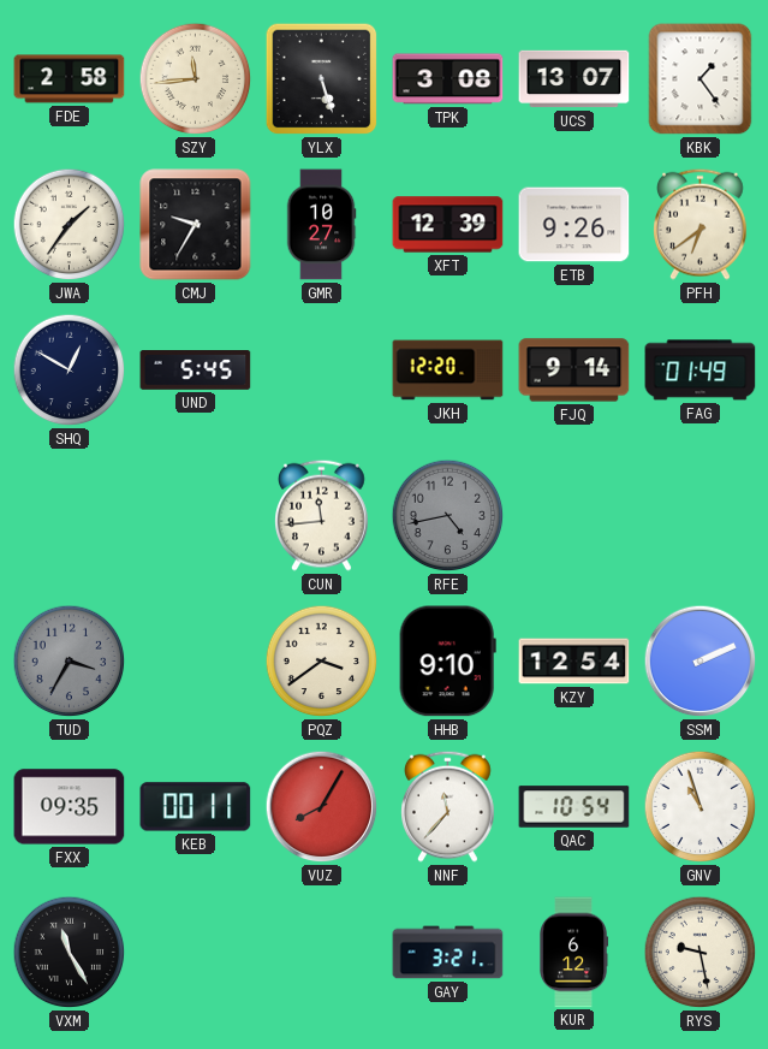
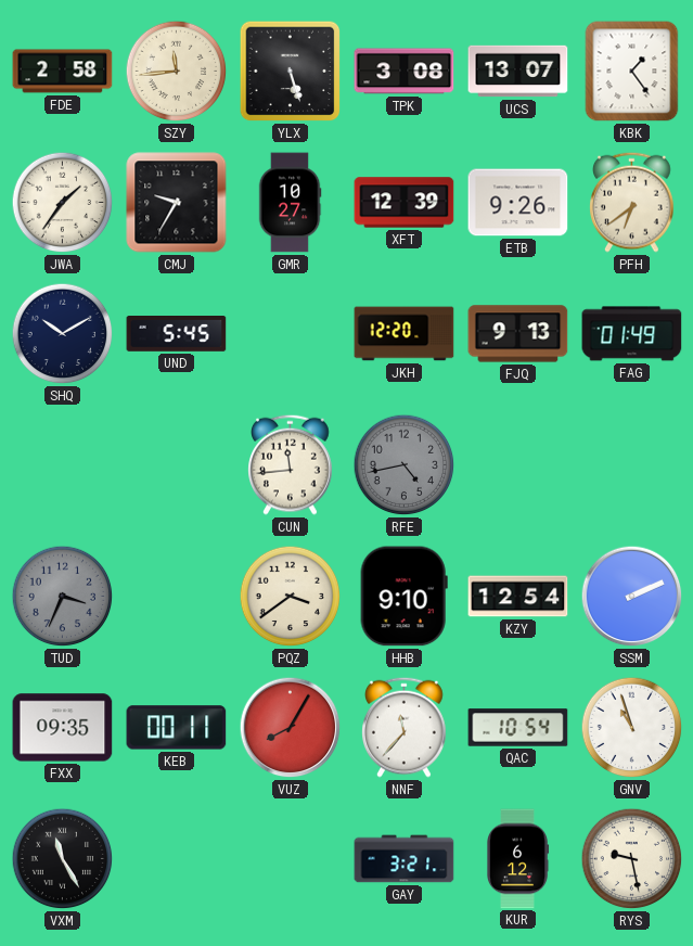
SHQ: 12:50 -> 10:10 (63, 334)
FJQ: 9:14 -> 9:13 (518, 334)
TUD: 3:35 -> 3:34 (63, 597)
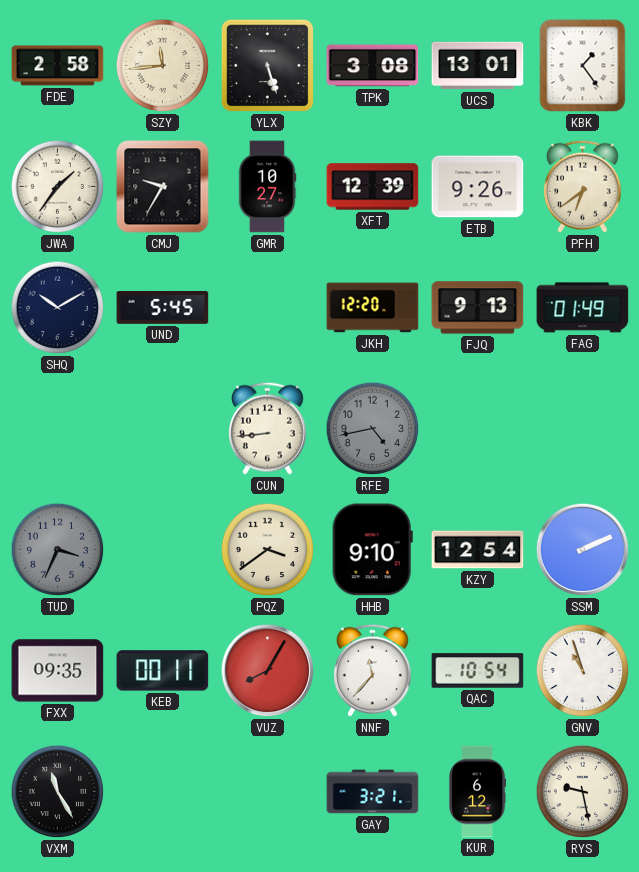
UCS: 13:07 -> 13:01 (478, 66)
CUN: 11:44 -> 8:44 (268, 428)
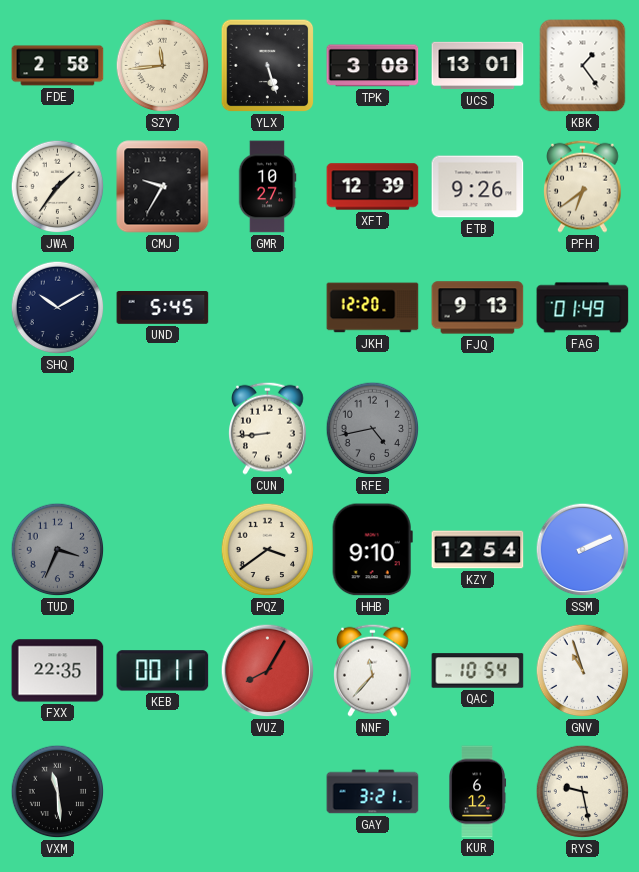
FXX: 09:35 -> 22:35 (58, 671)
VXM: 11:25 -> 11:29 (58, 792)
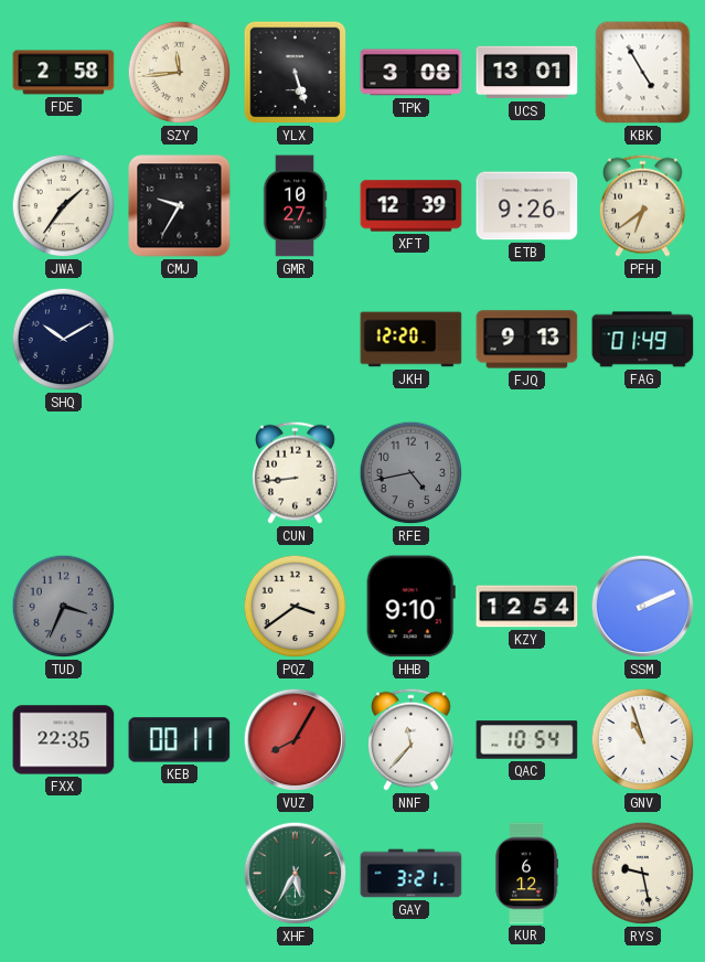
KBK: 1:24 -> 4:55 (643, 73)
UND: 5:45 -> none (163, 308)
VXM: 11:29 -> none (58, 792)
XHF: none -> 5:35 (296, 874)
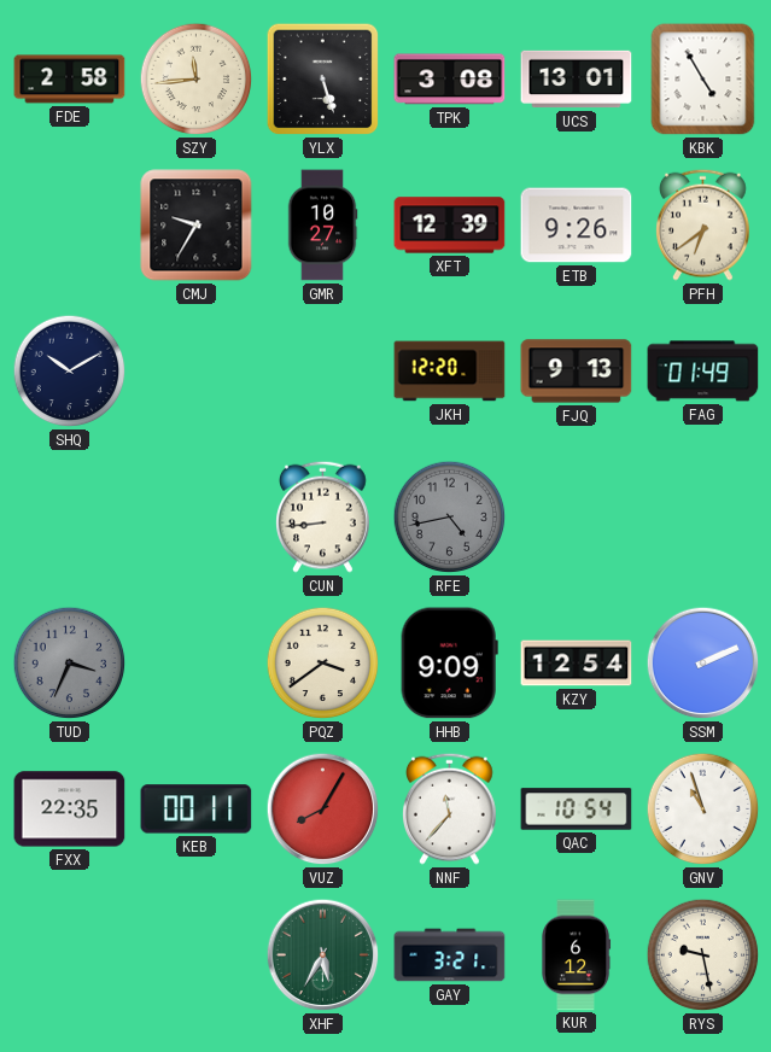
JWA: 1:36 -> none (64, 206)
HHB: 9:10 -> 9:09 (449, 664)
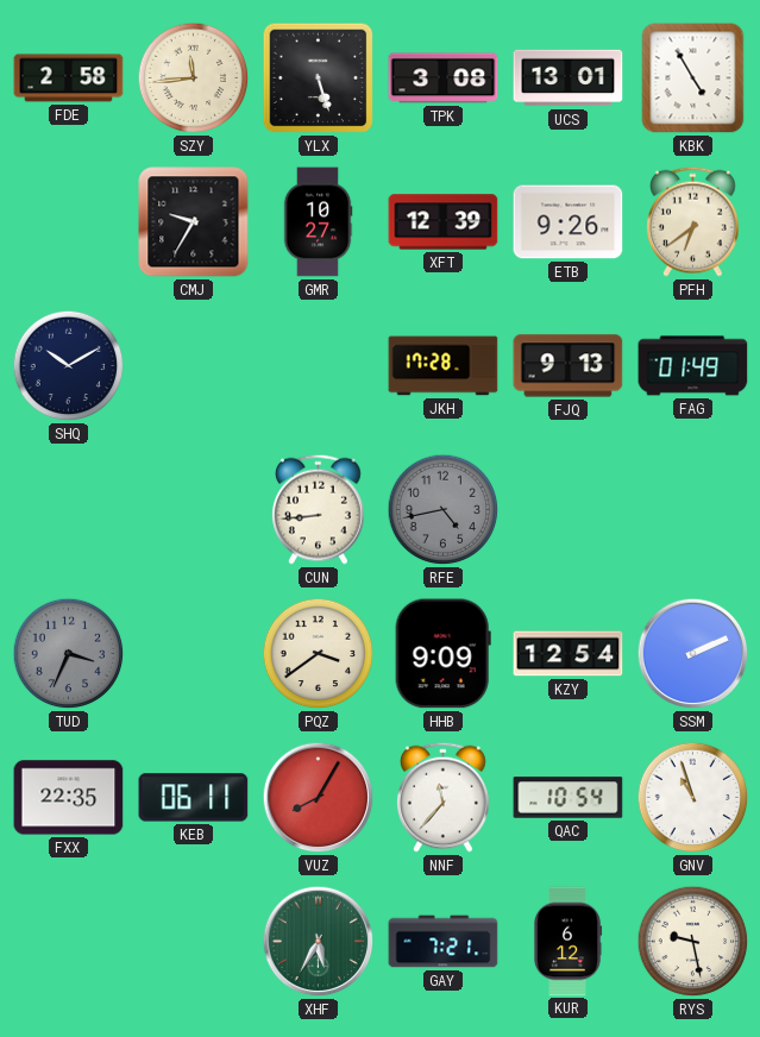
JKH: 12:20 -> 17:28 (444, 366)
KEB: 00:11 -> 06:11 (194, 798)
GAY: 3:21 -> 7:21 (444, 942)
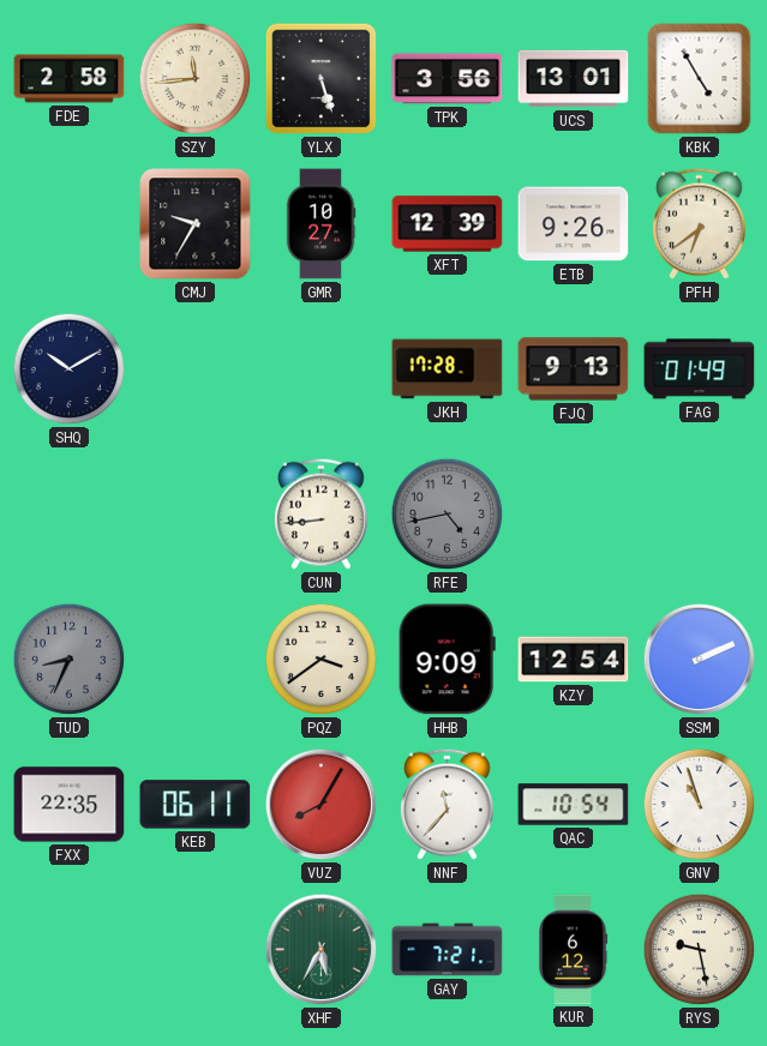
TPK: 3:08 -> 3:56 (448, 79)
TUD: 3:34 -> 8:34 (70, 660)
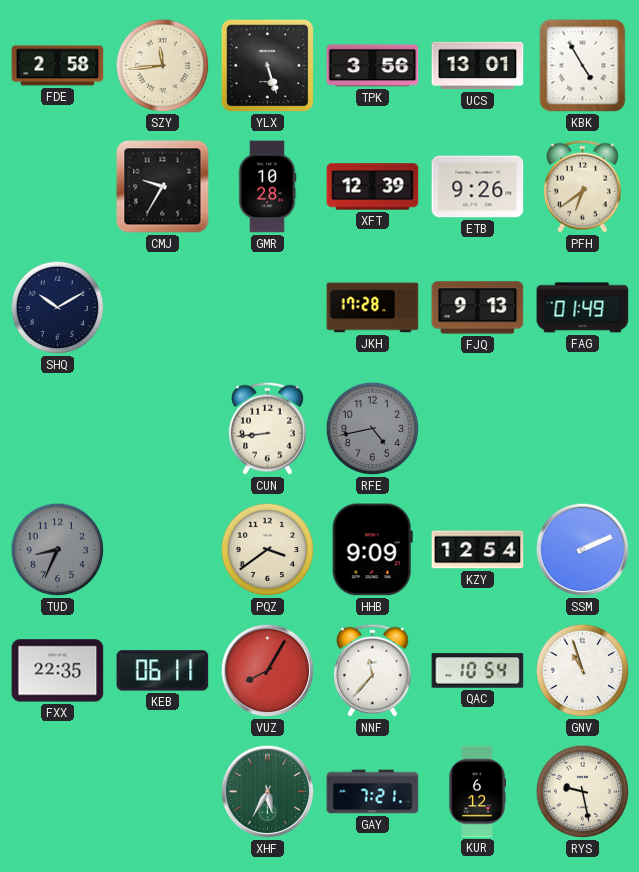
GMR: 10:27 -> 10:28 (267, 187)
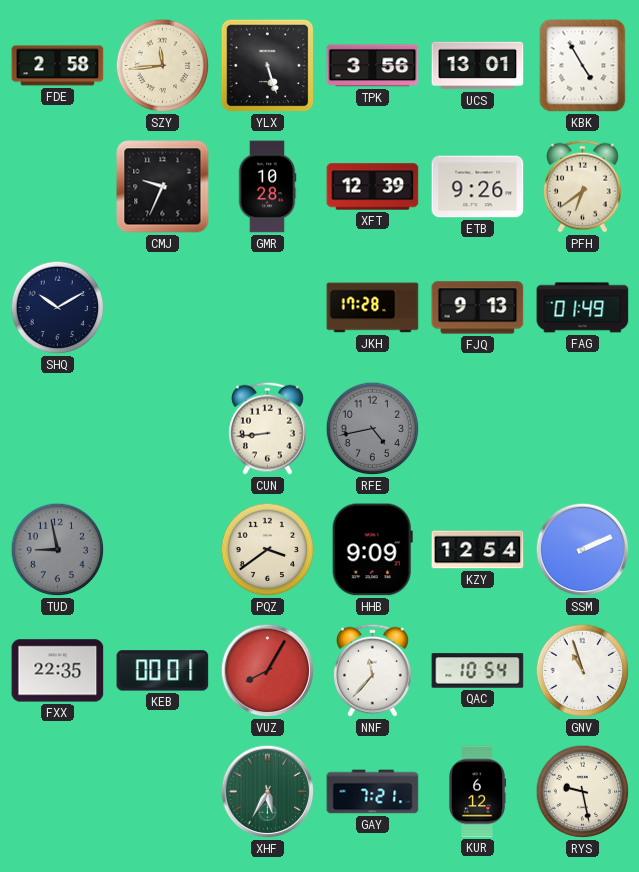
CMJ: 9:35 -> 9:34 (163, 187)
TUD: 8:34 -> 8:58 (58, 550)
KEB: 06:11 -> 00:01 (163, 671)
